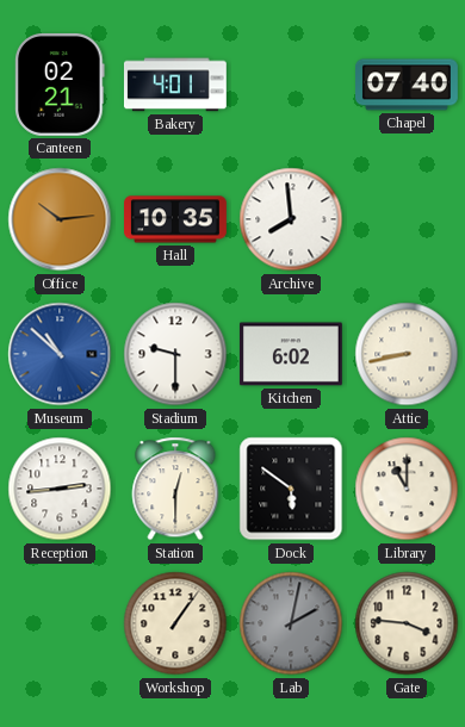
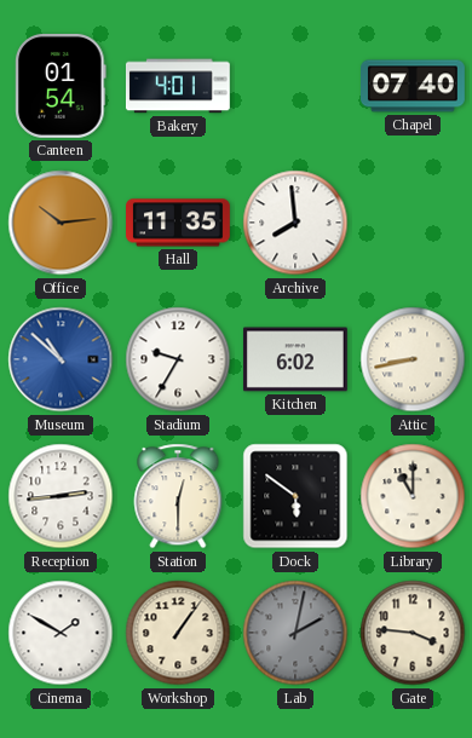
Canteen: 02:21 -> 01:54 (61, 86)
Hall: 10:35 -> 11:35 (179, 223)
Stadium: 9:30 -> 9:35 (178, 359)
Cinema: none -> 1:50 (61, 633)
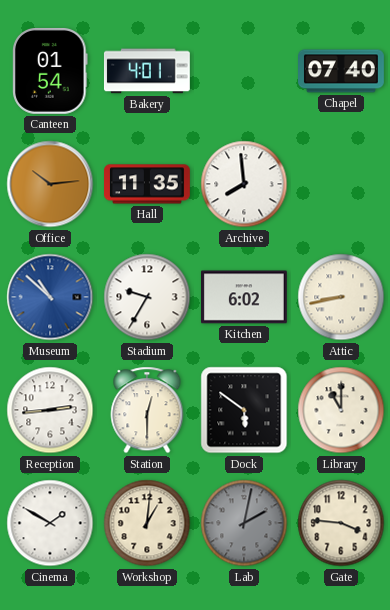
Workshop: 1:06 -> 1:01 (147, 523)
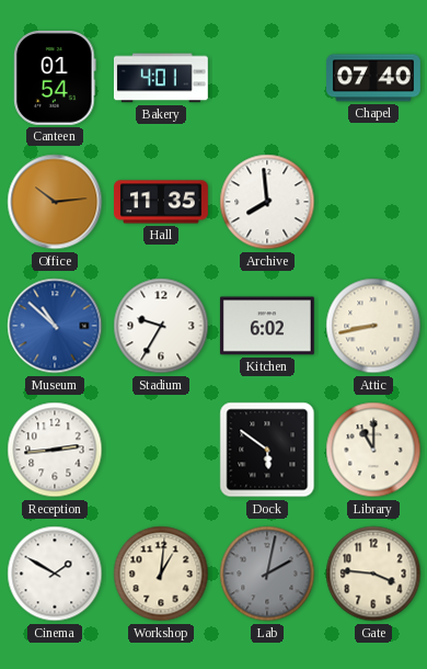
Station: 12:30 -> none (147, 410)
